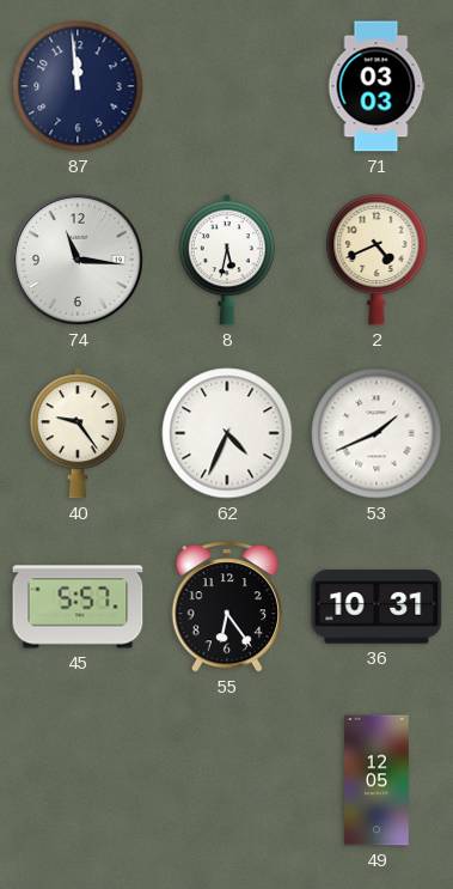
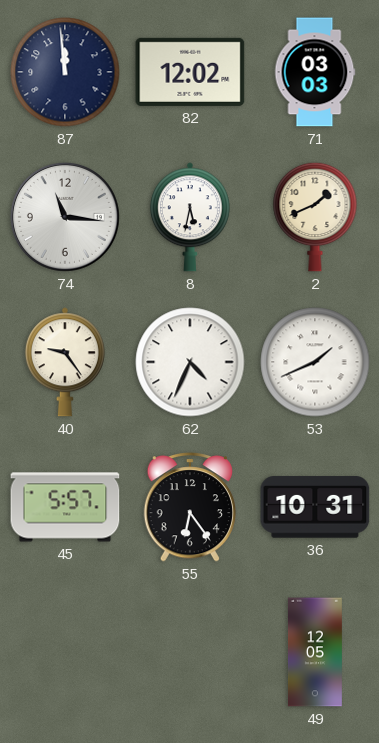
82: none -> 12:02 (190, 72)
2: 4:41 -> 1:41 (315, 217)
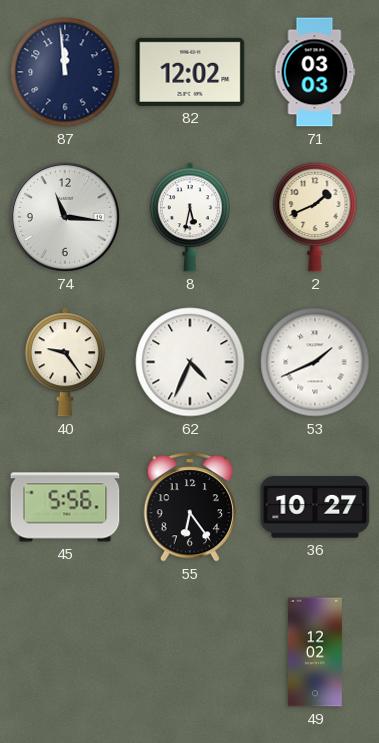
45: 5:57 -> 5:56 (65, 507)
36: 10:31 -> 10:27 (315, 507)
49: 12:05 -> 12:02 (315, 652)
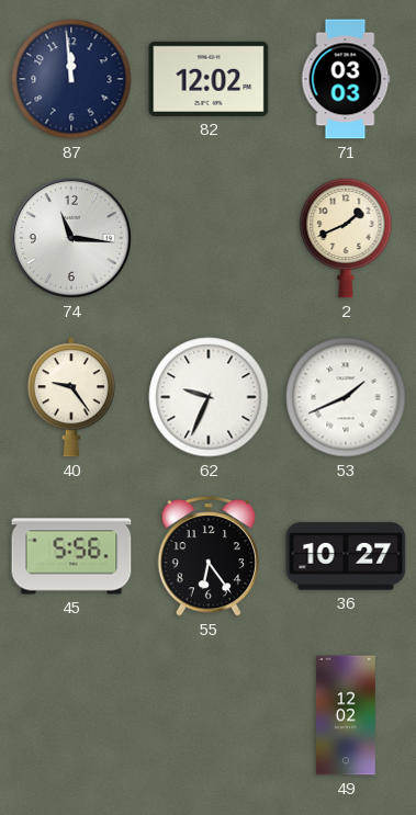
8: 5:32 -> none (190, 217)
62: 4:34 -> 9:34 (209, 397)
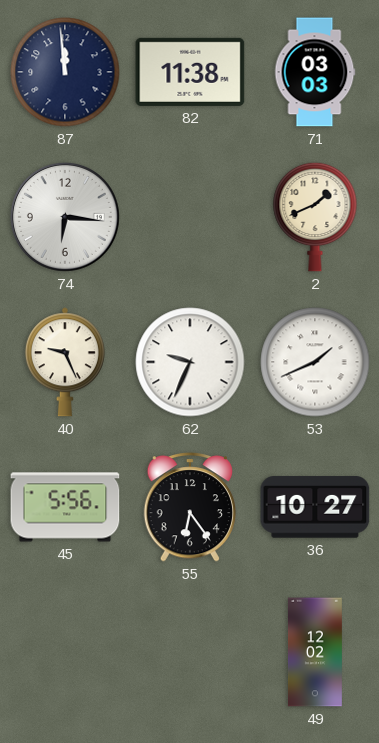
82: 12:02 -> 11:38 (190, 72)
74: 11:16 -> 6:16 (65, 217)
40: 9:24 -> 9:26 (65, 362)
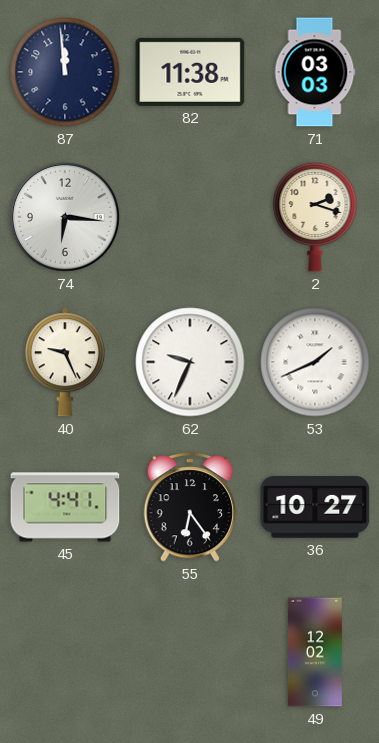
2: 1:41 -> 2:18 (315, 217)
45: 5:56 -> 4:41 (65, 507)
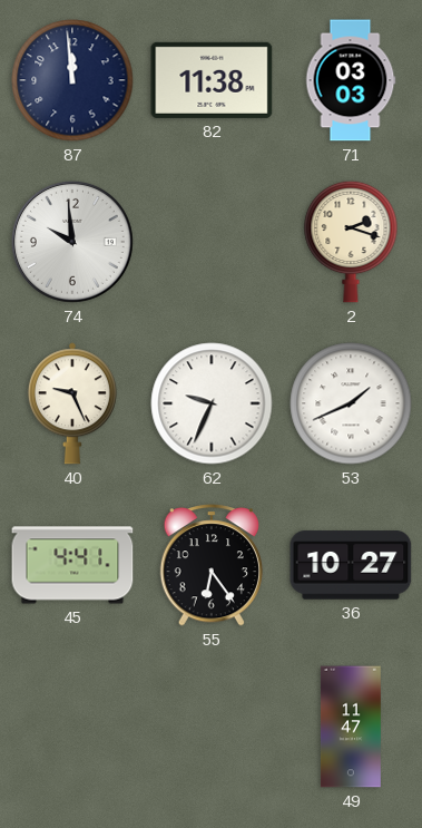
74: 6:16 -> 9:59 (72, 242)
49: 12:02 -> 11:47 (351, 727)
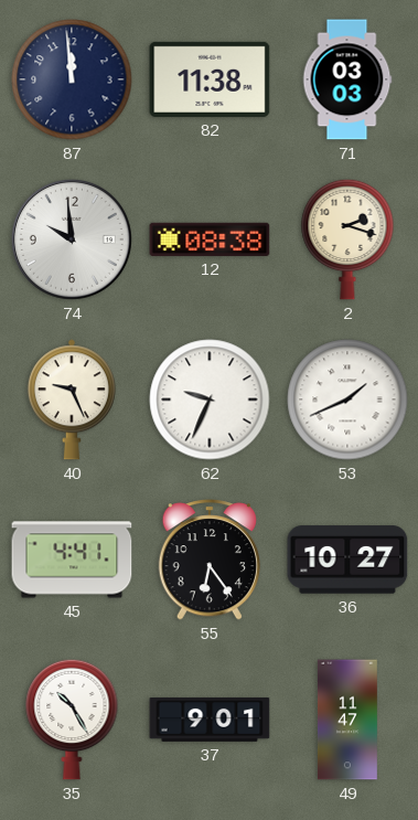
12: none -> 08:38 (210, 239)
35: none -> 10:25 (72, 720)
37: none -> 9:01 (210, 720)
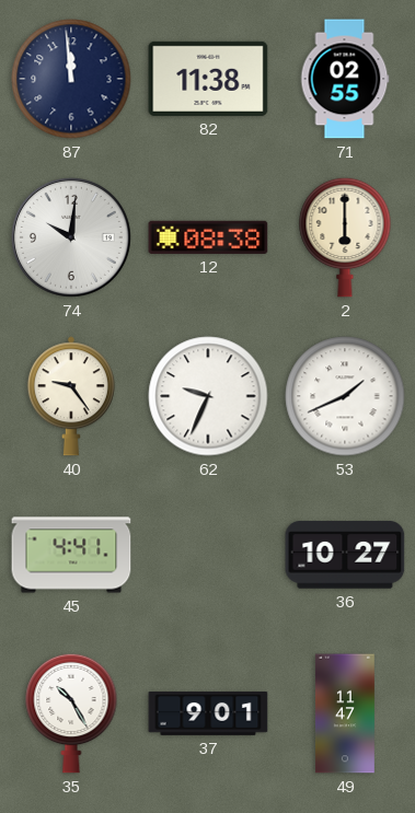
71: 03:03 -> 02:55 (345, 79)
74: 9:59 -> 10:01 (71, 237)
2: 2:18 -> 6:00 (345, 237)
40: 9:26 -> 9:24 (71, 396)
55: 6:24 -> none (208, 561)
